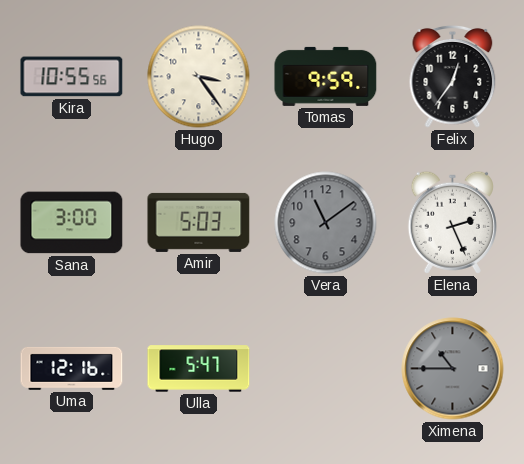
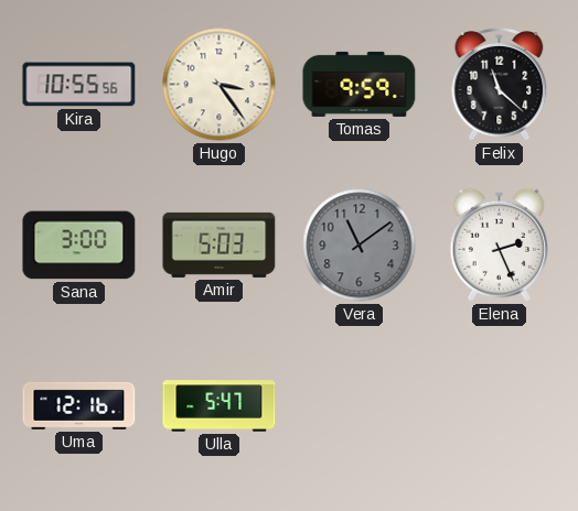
Felix: 12:36 -> 11:22 (500, 84)
Ximena: 10:45 -> none (453, 369)
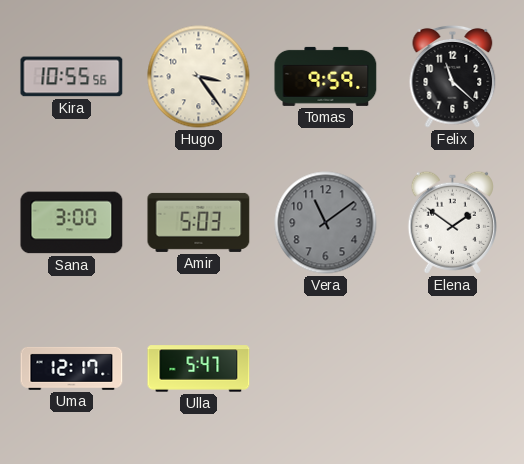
Elena: 2:26 -> 1:51 (452, 222)
Uma: 12:16 -> 12:17 (72, 368)
